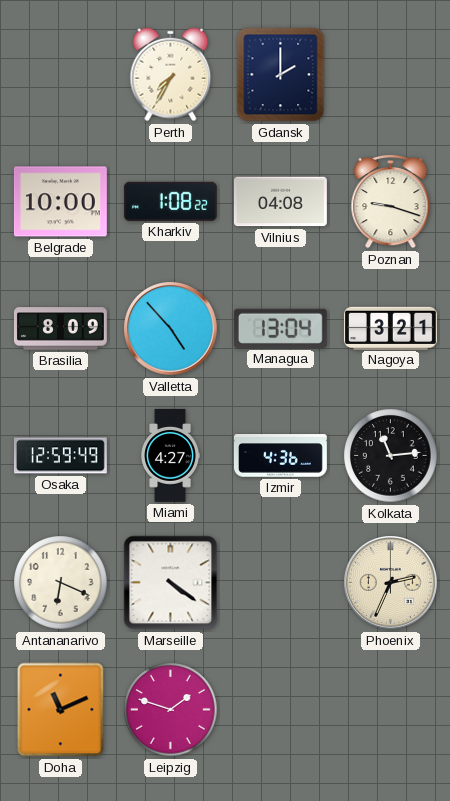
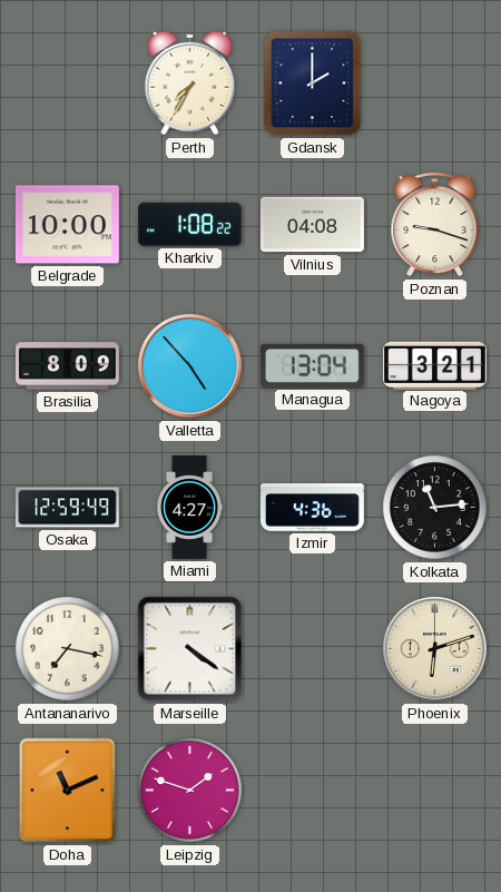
Antananarivo: 6:19 -> 7:17 (68, 649)
Phoenix: 2:34 -> 6:12 (435, 649)
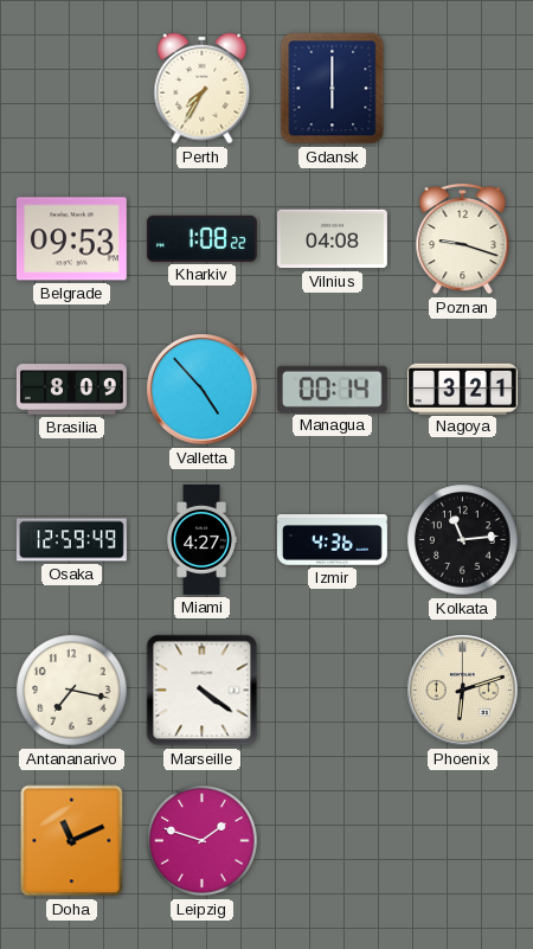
Gdansk: 2:00 -> 6:00 (333, 89)
Belgrade: 10:00 -> 09:53 (71, 239)
Managua: 13:04 -> 00:14 (332, 389)
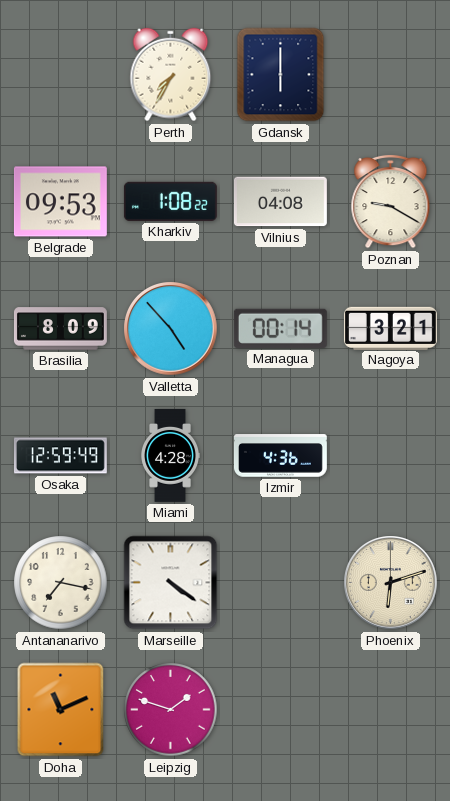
Poznan: 9:18 -> 9:20 (391, 201)
Miami: 4:27 -> 4:28 (170, 455)
Kolkata: 11:14 -> none (463, 540)
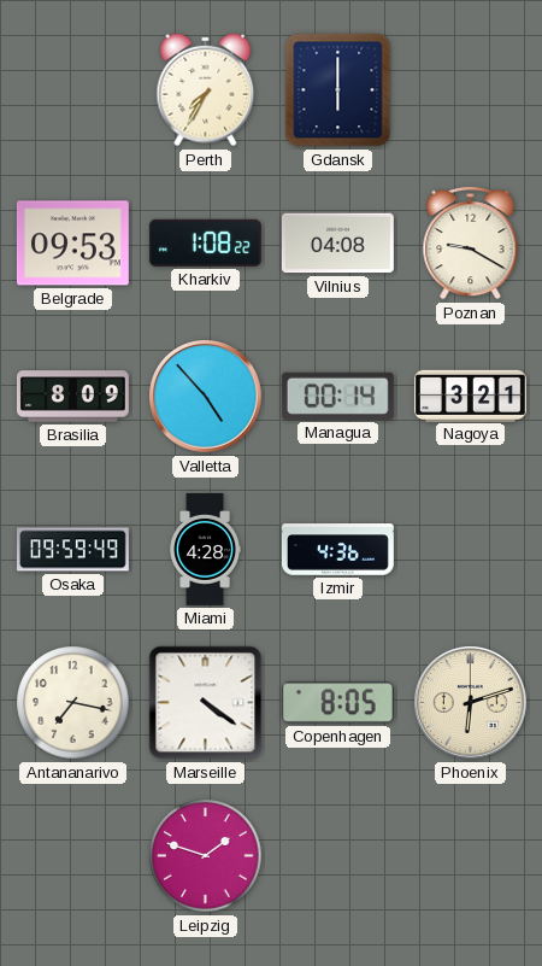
Osaka: 12:59 -> 09:59 (72, 550)
Copenhagen: none -> 8:05 (337, 703)
Doha: 11:11 -> none (61, 710)
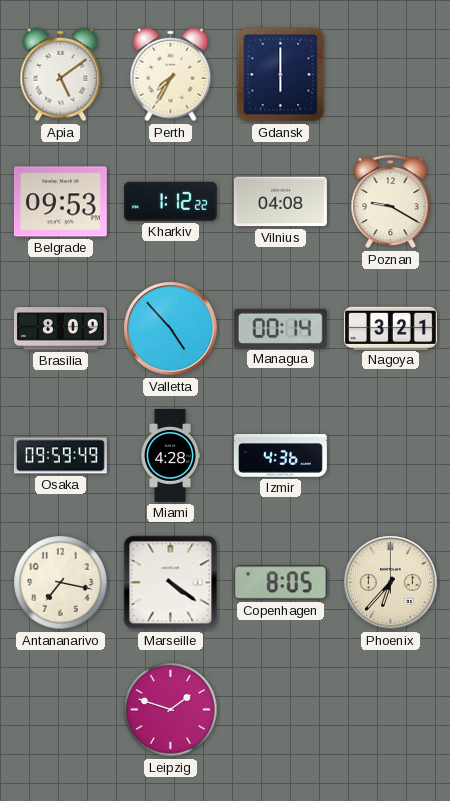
Apia: none -> 5:09 (61, 75)
Kharkiv: 1:08 -> 1:12 (170, 201)
Phoenix: 6:12 -> 6:37 (391, 583)
